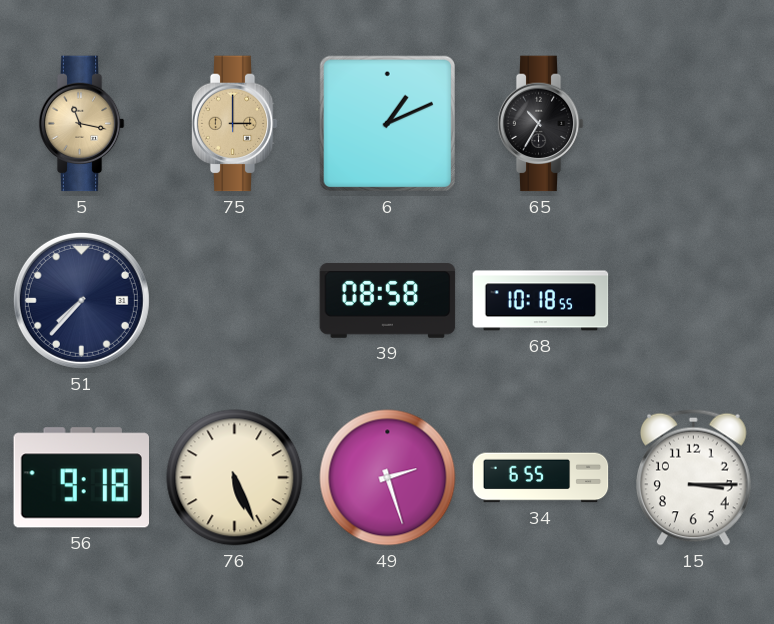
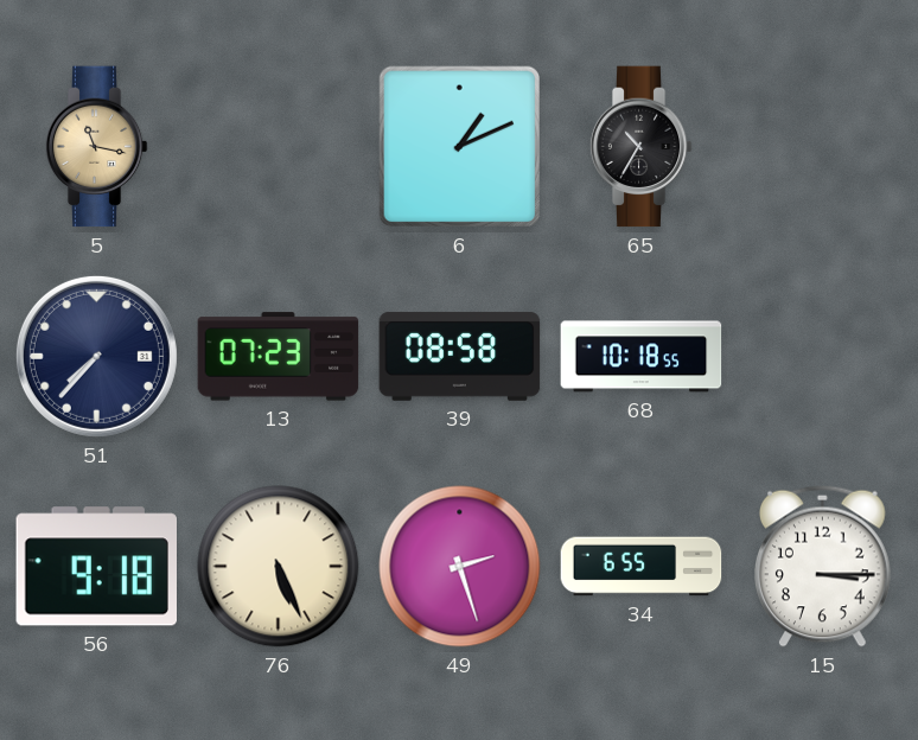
75: 3:00 -> none (234, 124)
13: none -> 07:23 (279, 357)
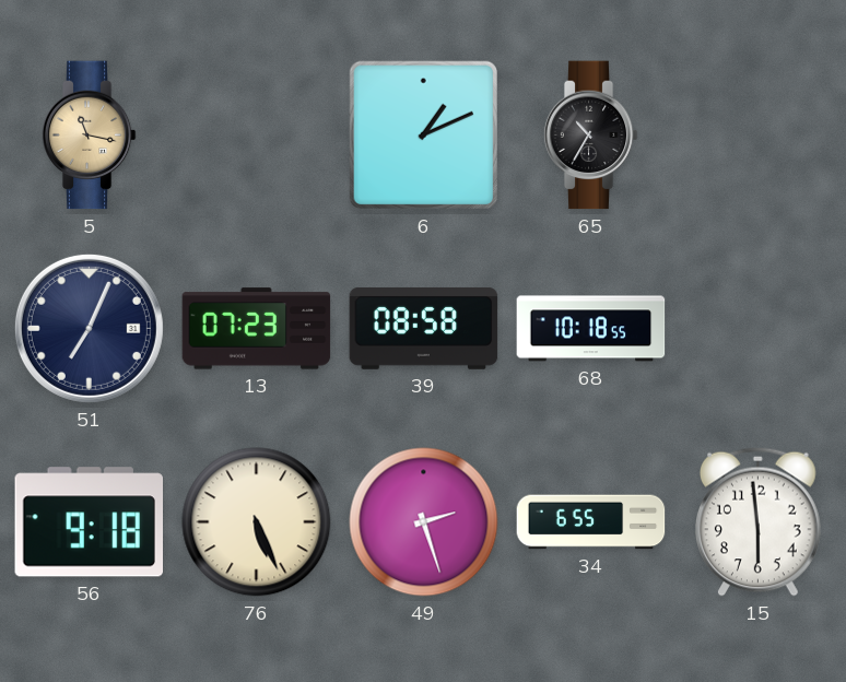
51: 7:37 -> 7:04 (89, 328)
15: 3:15 -> 5:59 (759, 521)
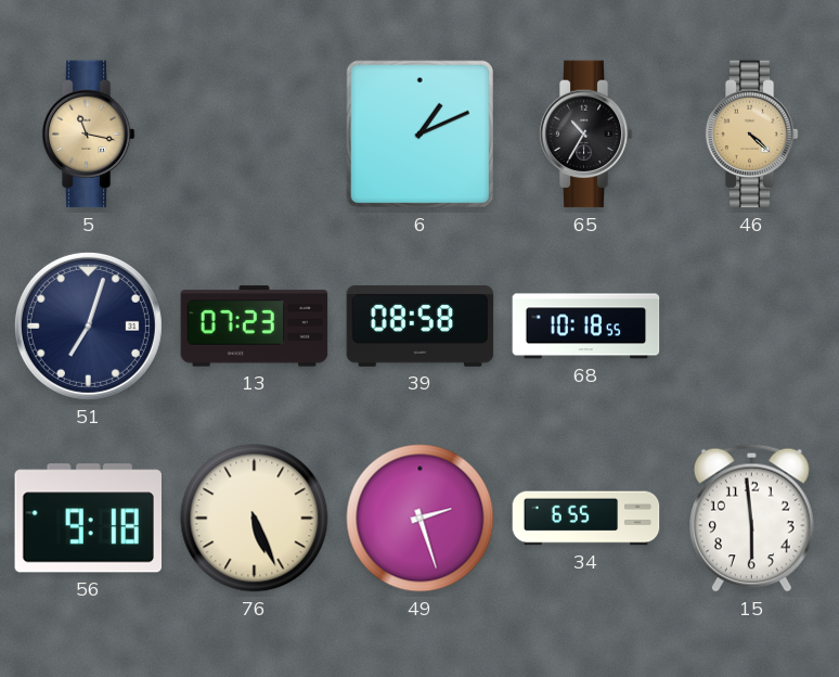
46: none -> 4:22 (751, 135)
51: 7:04 -> 7:03 (88, 325)
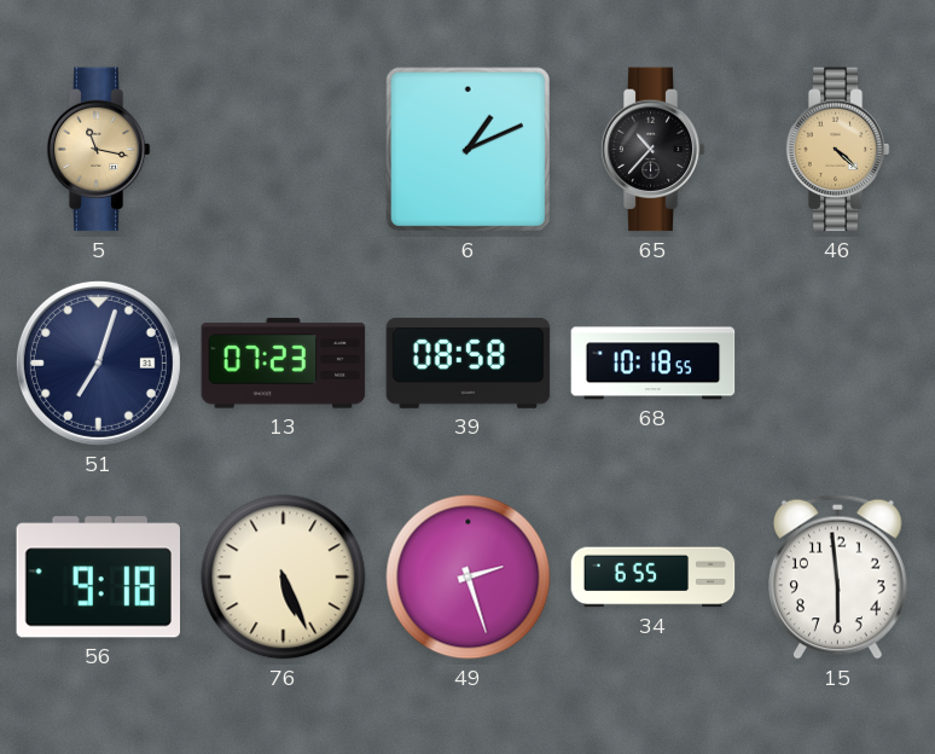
65: 10:35 -> 10:37 (652, 150)
